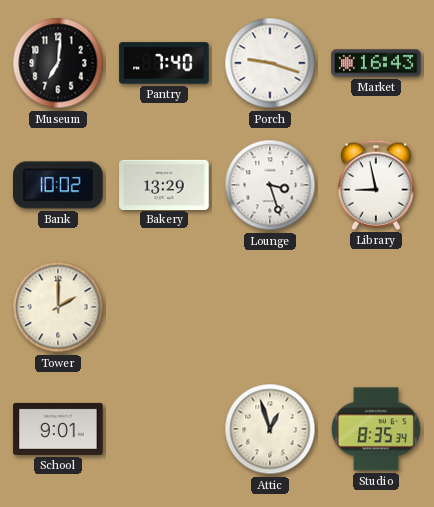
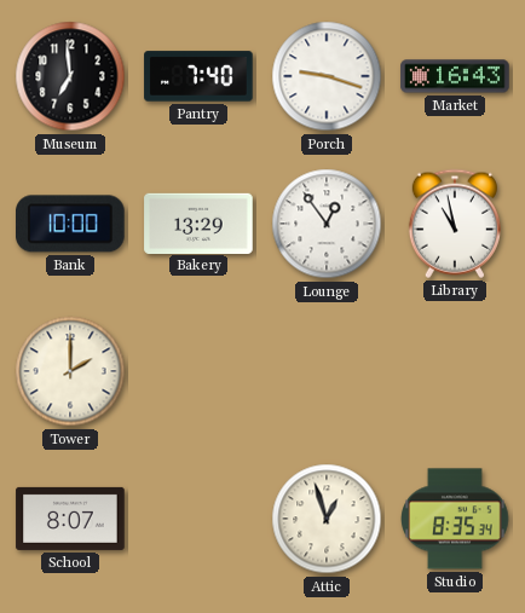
Museum: 7:01 -> 6:59 (70, 76)
Bank: 10:02 -> 10:00 (71, 224)
Lounge: 3:27 -> 12:54 (327, 224)
Library: 8:58 -> 10:58 (455, 224)
School: 9:01 -> 8:07 (70, 519)
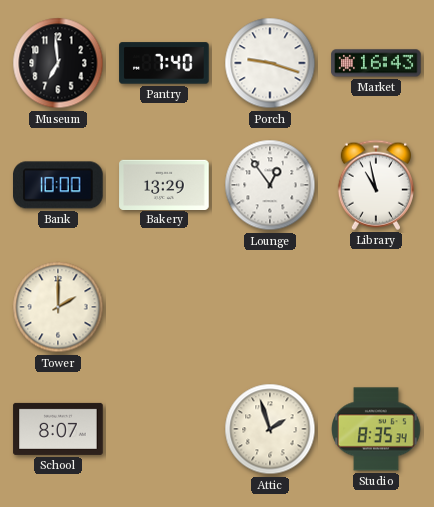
Attic: 12:57 -> 1:57 (270, 429)
